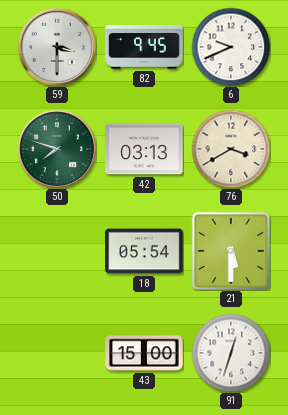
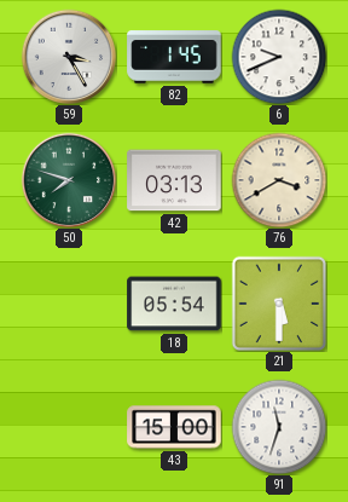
59: 3:30 -> 3:25 (69, 57)
82: 9:45 -> 1:45 (174, 57)
91: 12:33 -> 11:33 (279, 427)
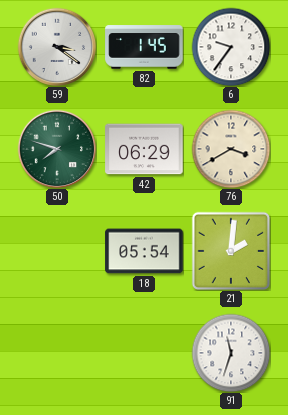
59: 3:25 -> 3:21 (57, 47)
6: 9:41 -> 9:36 (231, 47)
42: 03:13 -> 06:29 (144, 149)
21: 5:30 -> 2:01 (231, 251)
43: 15:00 -> none (174, 427)
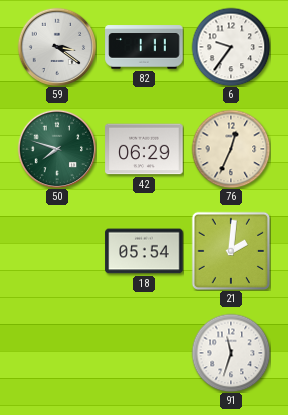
82: 1:45 -> 1:11 (144, 47)
76: 3:40 -> 12:34 (231, 149)
